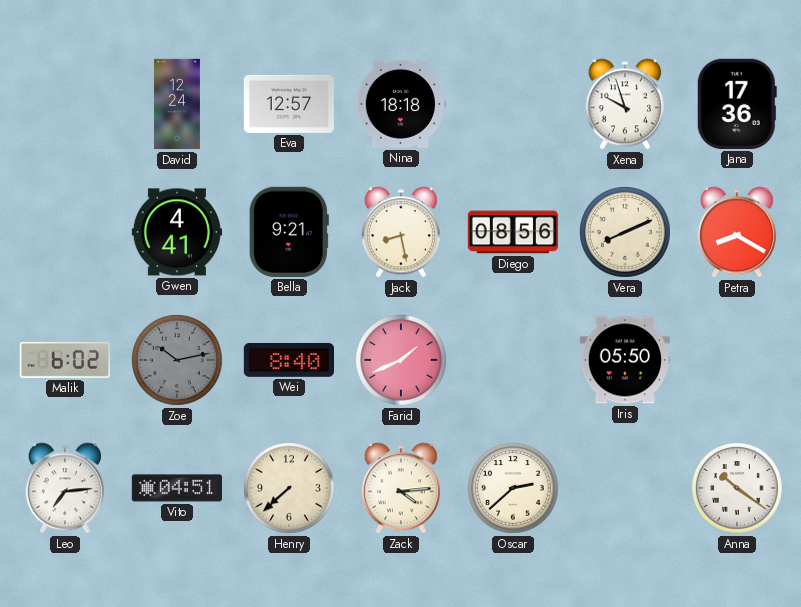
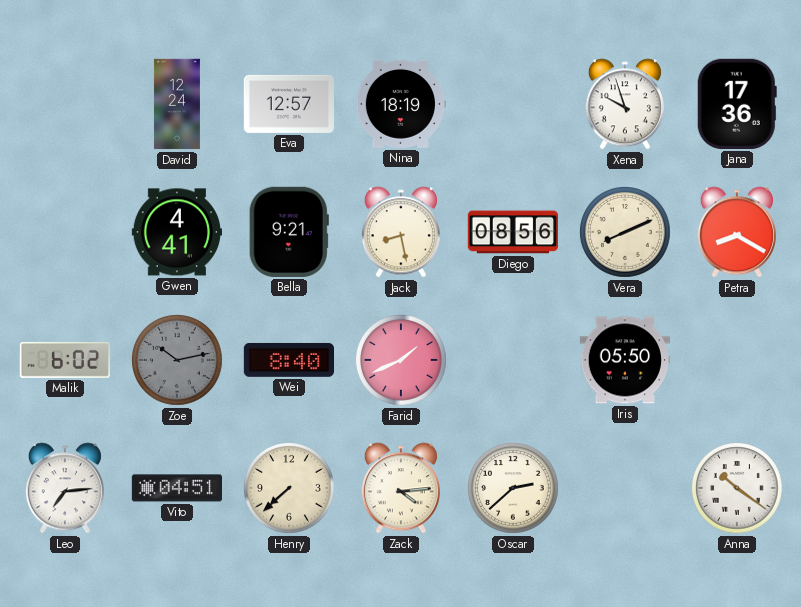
Nina: 18:18 -> 18:19 (400, 104)
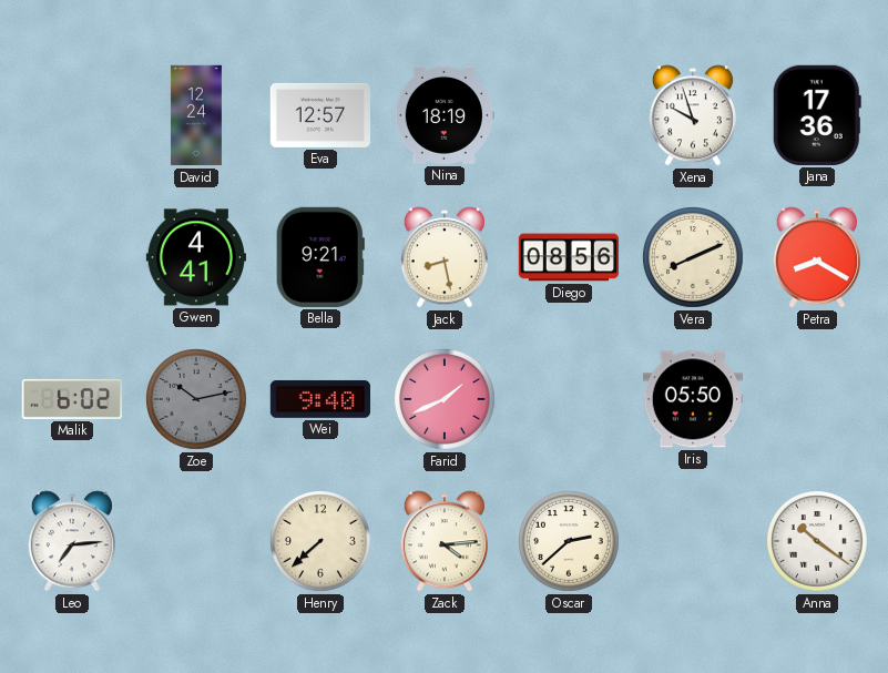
Wei: 8:40 -> 9:40 (319, 399)
Vito: 04:51 -> none (176, 488)
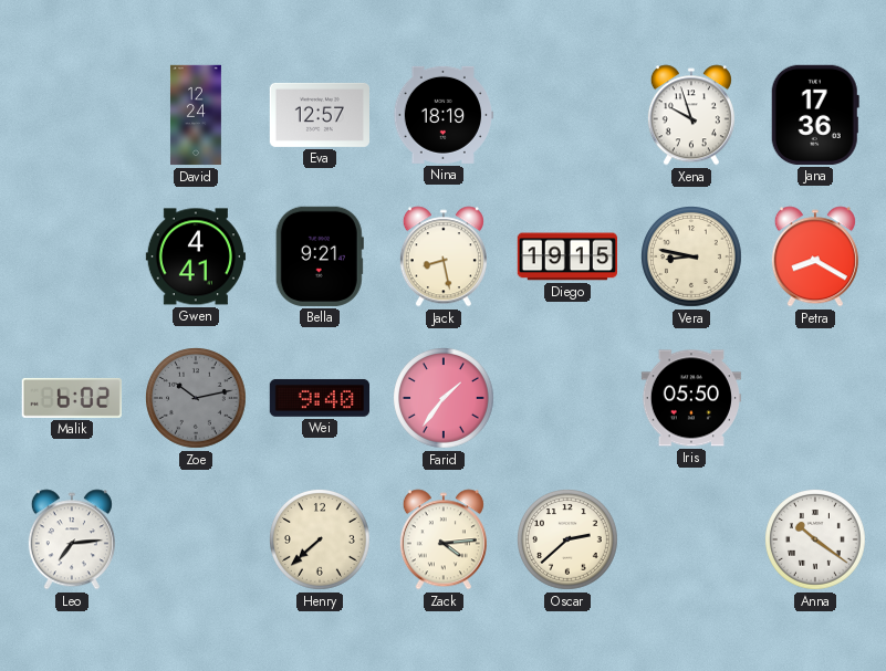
Diego: 08:56 -> 19:15 (566, 256)
Vera: 8:11 -> 8:47 (692, 258)
Farid: 1:41 -> 1:36 (445, 399)
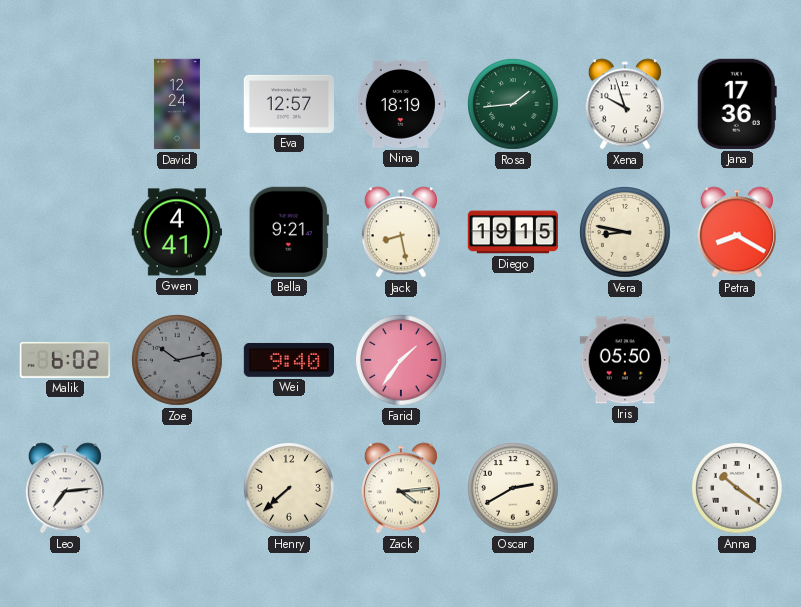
Rosa: none -> 1:44 (514, 105)
Oscar: 2:38 -> 2:40 (514, 489)
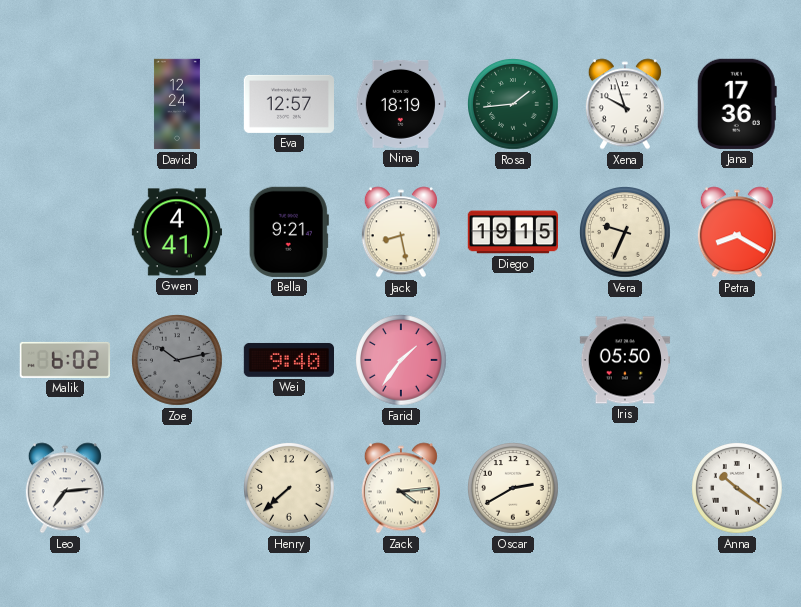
Vera: 8:47 -> 9:34 (626, 233)
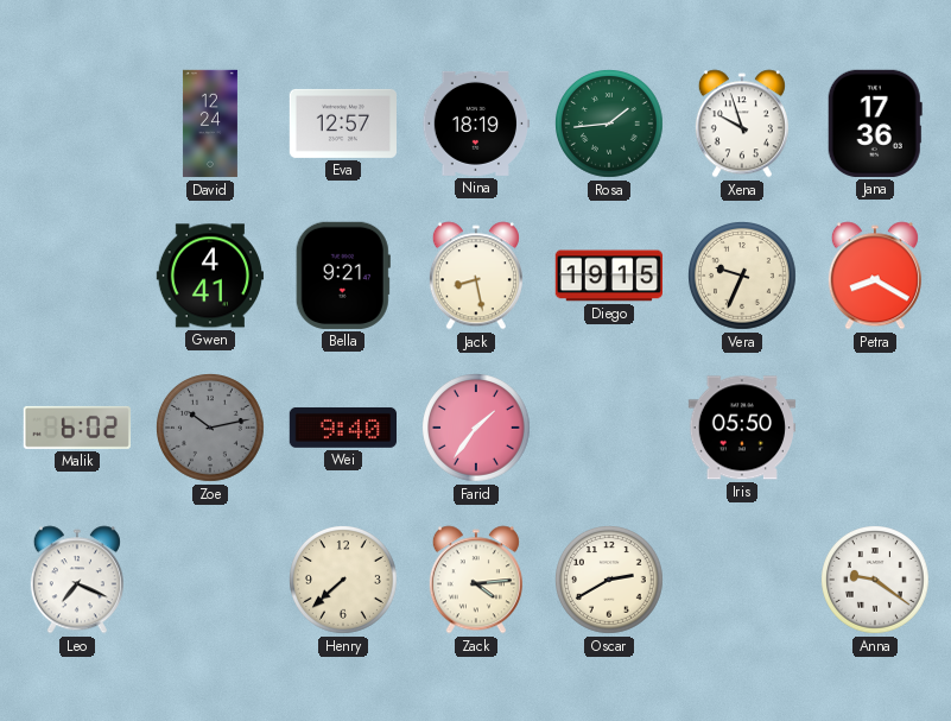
Leo: 7:14 -> 7:19 (77, 580)
Anna: 10:21 -> 9:21 (876, 581)
